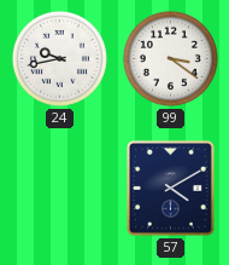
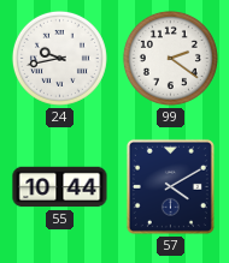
99: 3:21 -> 2:21 (170, 58)
55: none -> 10:44 (60, 187)
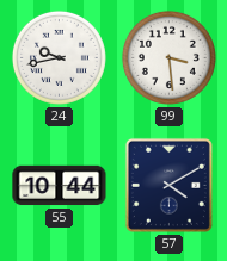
99: 2:21 -> 3:29 (168, 57)
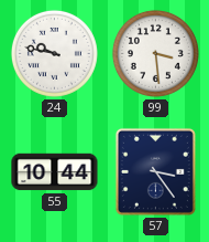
24: 9:43 -> 9:47 (54, 53)
57: 4:10 -> 3:24 (155, 171)
